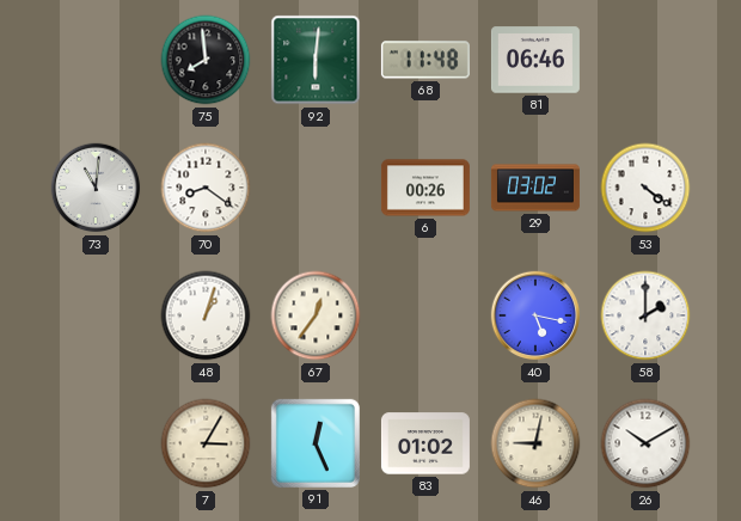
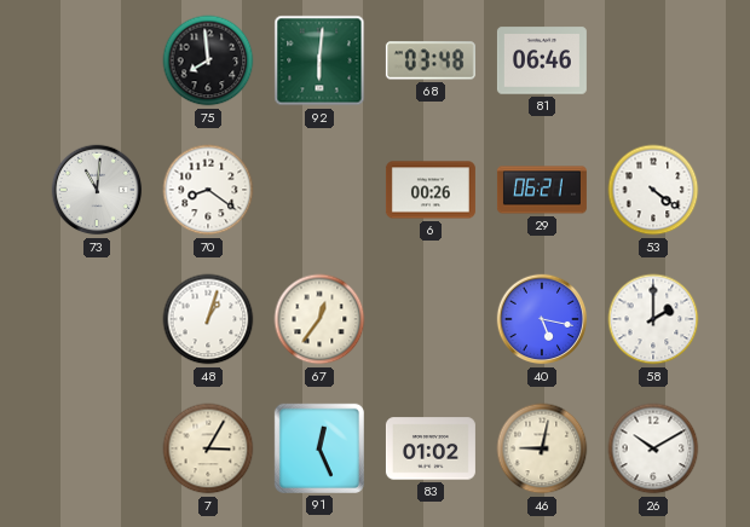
68: 11:48 -> 03:48 (431, 60)
29: 03:02 -> 06:21 (542, 190)
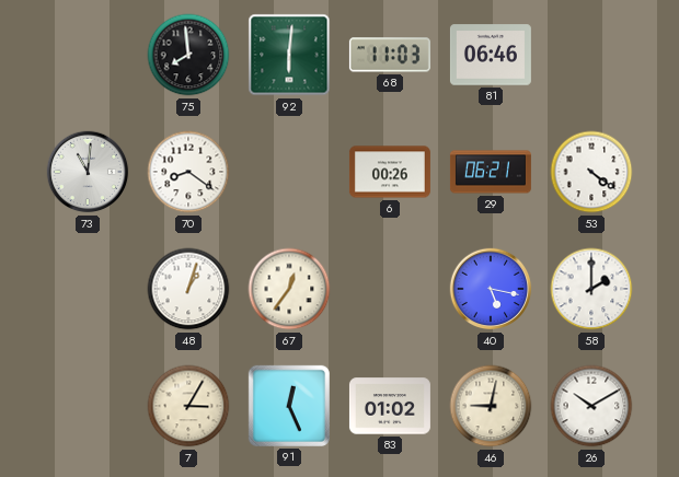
68: 03:48 -> 11:03 (390, 55)
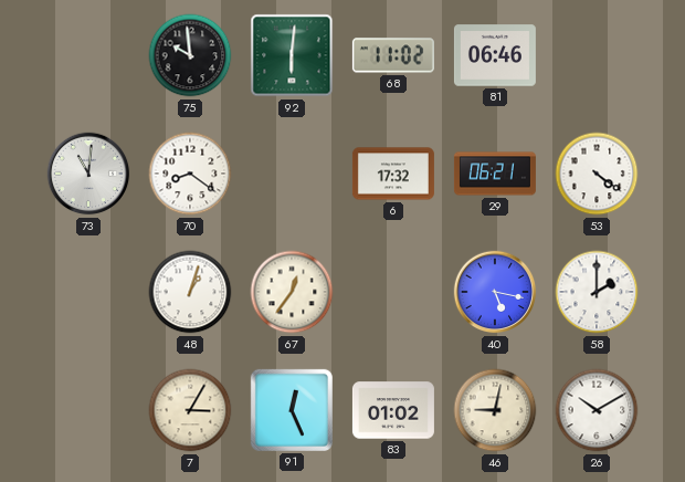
75: 7:59 -> 9:59 (190, 55)
68: 11:03 -> 11:02 (393, 55)
6: 00:26 -> 17:32 (393, 174)
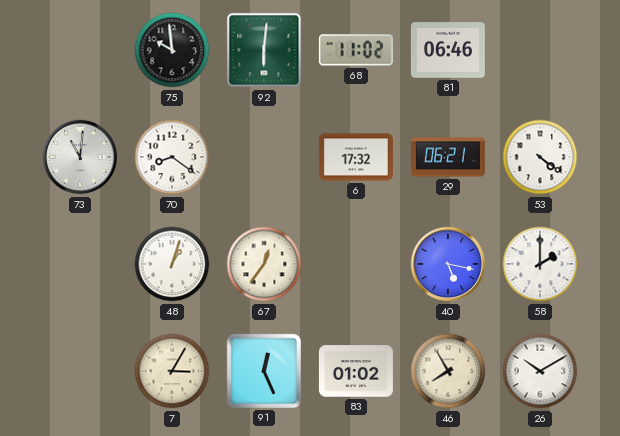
46: 9:02 -> 7:55 (448, 371)
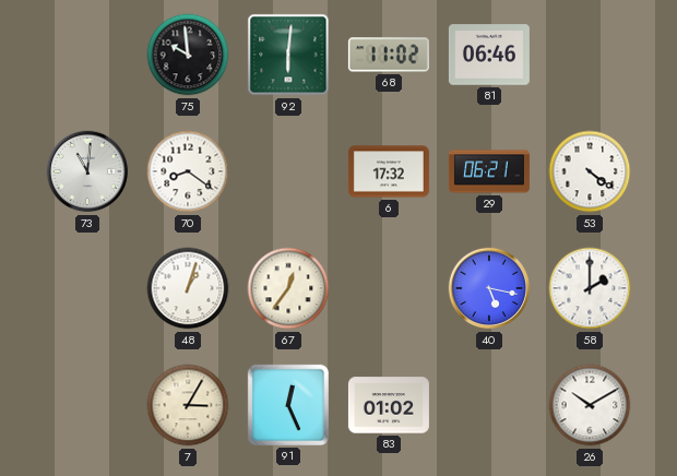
46: 7:55 -> none (448, 371)
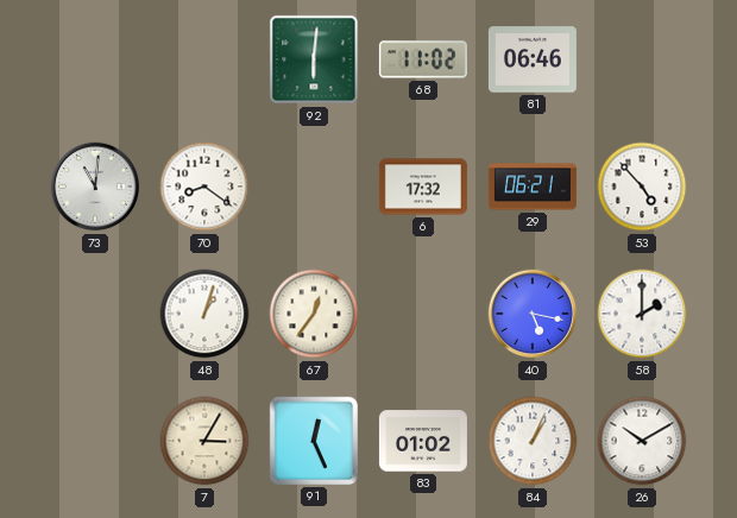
75: 9:59 -> none (188, 55)
53: 4:21 -> 4:53 (642, 187)
84: none -> 1:04 (533, 441)
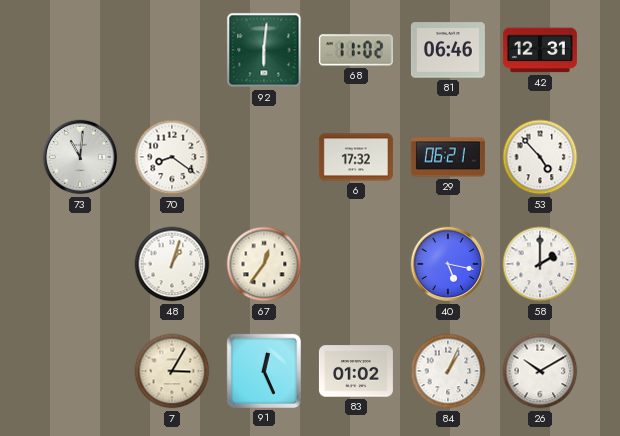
42: none -> 12:31 (540, 50)
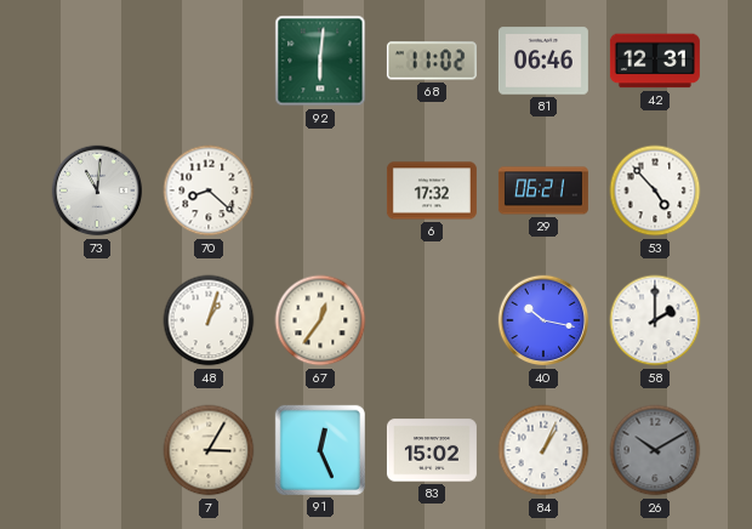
70: 8:21 -> 8:22 (209, 190)
40: 5:17 -> 10:17 (543, 320)
83: 01:02 -> 15:02 (432, 450)
26 dial: white -> grey (655, 450)
